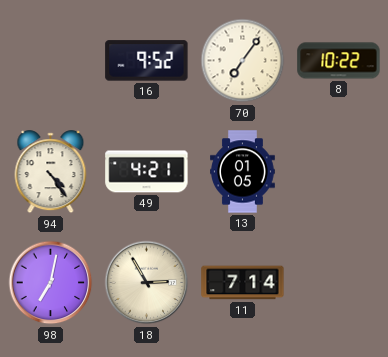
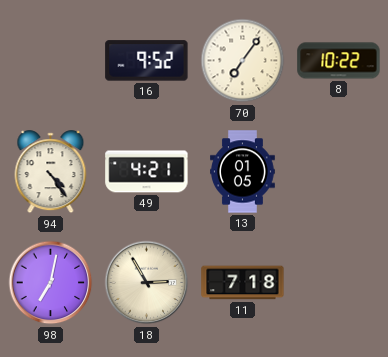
11: 7:14 -> 7:18 (243, 283)
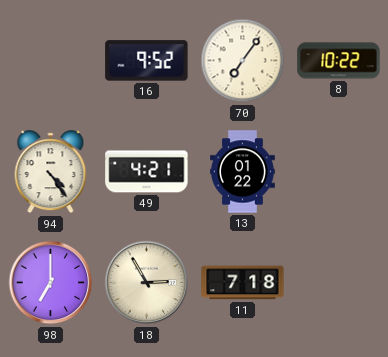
13: 01:05 -> 01:22 (243, 172)
98: 7:02 -> 7:00 (51, 283)
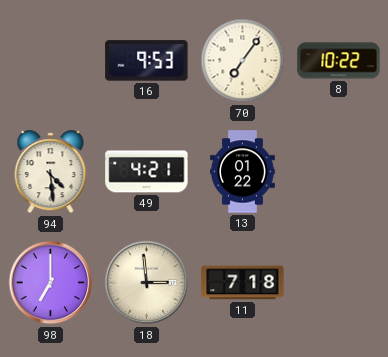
16: 9:52 -> 9:53 (147, 61)
94: 4:24 -> 4:29 (51, 172)
18: 2:55 -> 2:59 (147, 283)
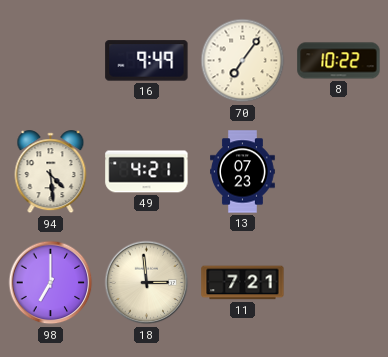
16: 9:53 -> 9:49 (147, 61)
13: 01:22 -> 07:23 (243, 172)
11: 7:18 -> 7:21 (243, 283)
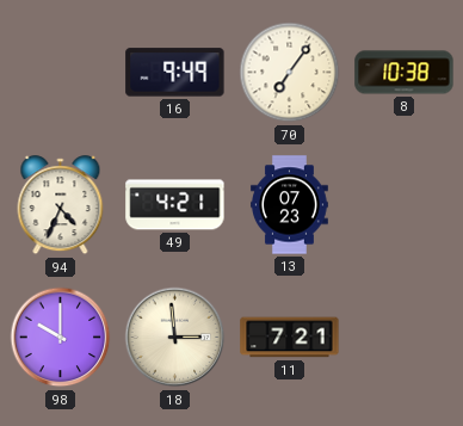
8: 10:22 -> 10:38 (405, 73)
94: 4:29 -> 4:34 (61, 205)
98: 7:00 -> 10:00 (61, 338)
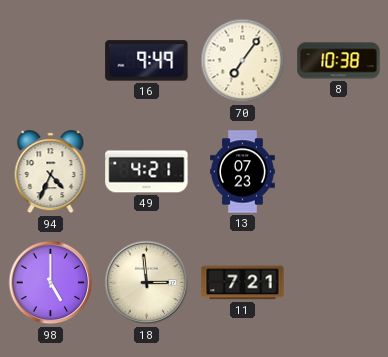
98: 10:00 -> 5:00 (51, 283)
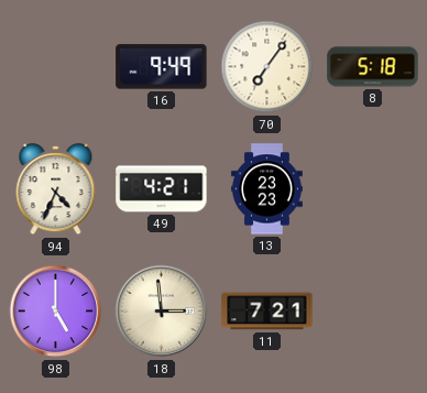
8: 10:38 -> 5:18 (373, 67)
13: 07:23 -> 23:23 (267, 189)
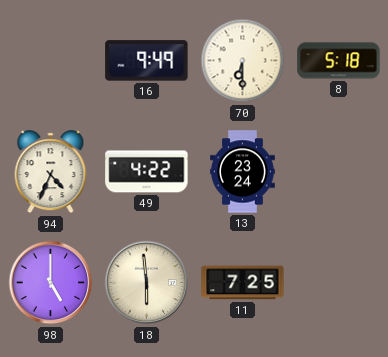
70: 7:06 -> 6:30 (243, 61)
49: 4:21 -> 4:22 (147, 172)
13: 23:23 -> 23:24 (243, 172)
18: 2:59 -> 5:59 (147, 283)
11: 7:21 -> 7:25 (243, 283)
